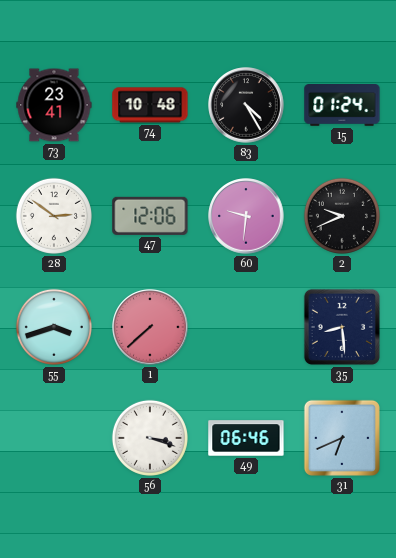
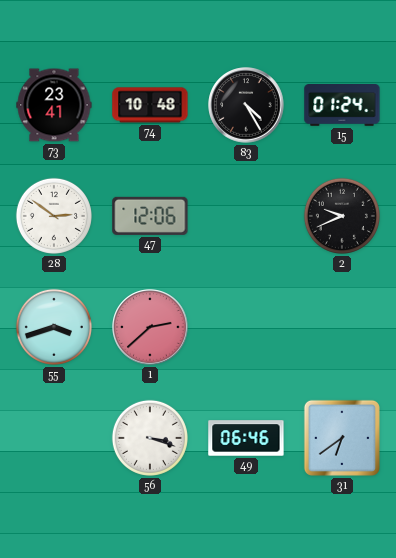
60: 9:31 -> none (246, 216)
1: 7:38 -> 2:38 (150, 327)
35: 8:29 -> none (342, 327)
31: 6:41 -> 6:39 (342, 438)
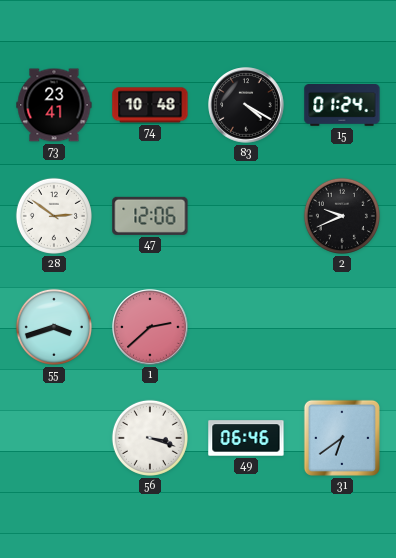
83: 4:25 -> 4:20 (246, 105)
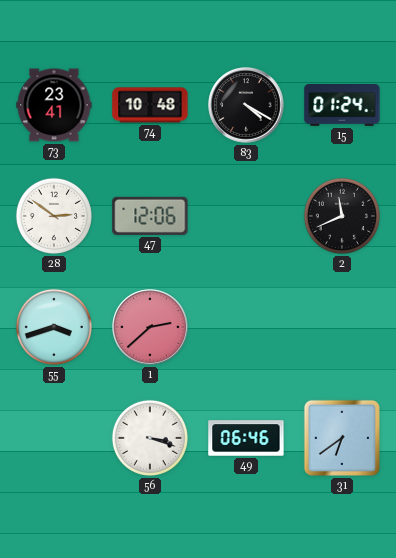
2: 9:41 -> 11:41 (342, 216)
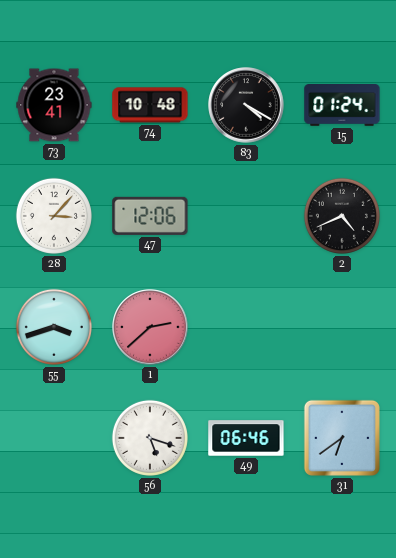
28: 2:51 -> 3:07 (54, 216)
2: 11:41 -> 4:41 (342, 216)
56: 3:18 -> 5:18 (150, 438)
